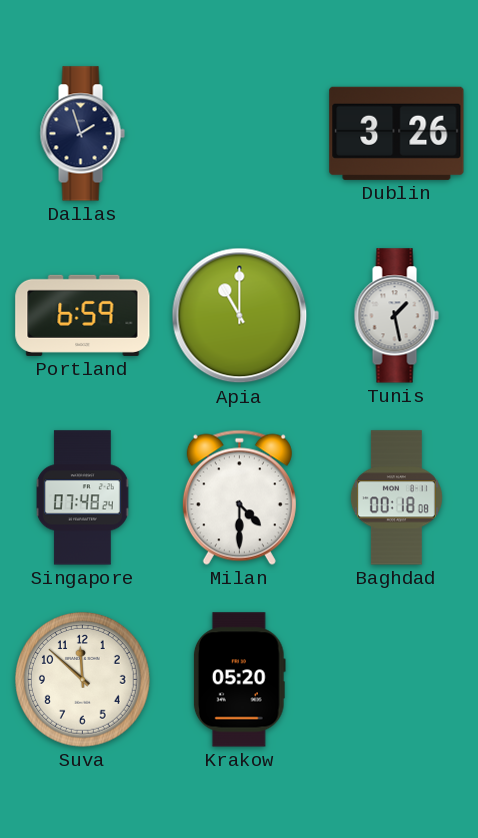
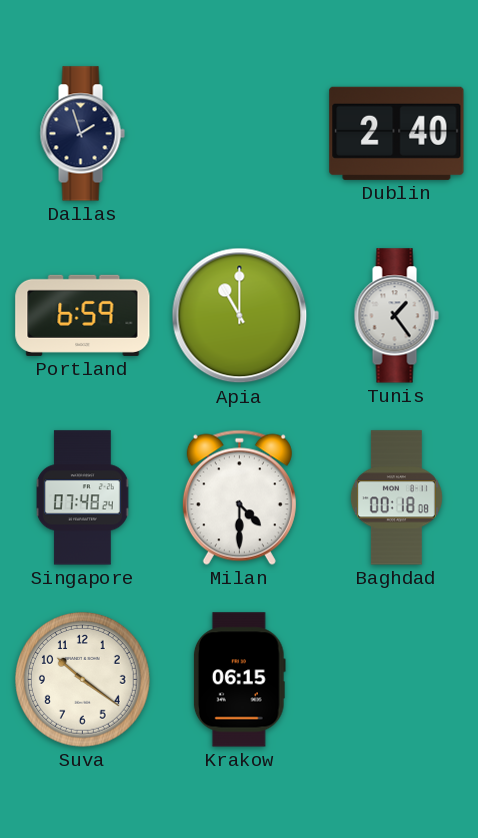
Dublin: 3:26 -> 2:40 (397, 133)
Tunis: 1:28 -> 1:24 (396, 316)
Suva: 11:52 -> 10:21 (83, 680)
Krakow: 05:20 -> 06:15 (239, 680)
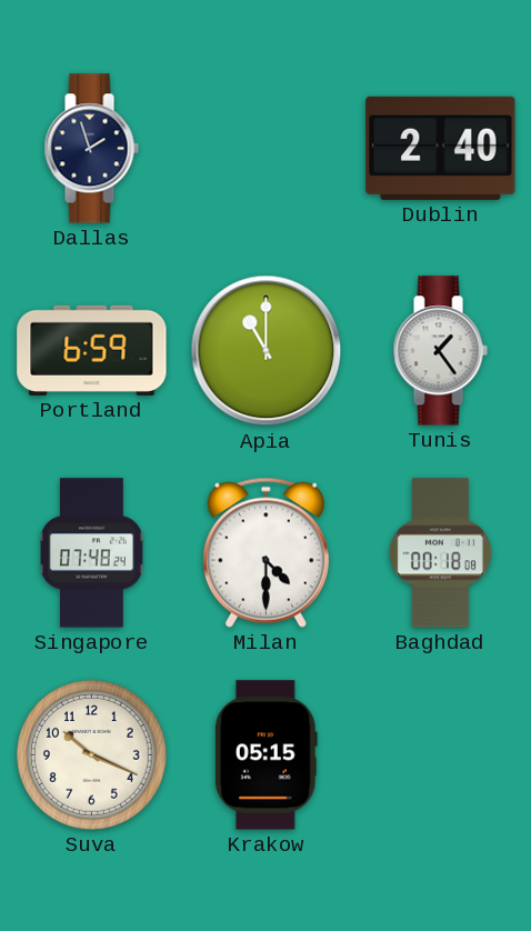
Suva: 10:21 -> 10:19 (92, 755)
Krakow: 06:15 -> 05:15 (265, 755)
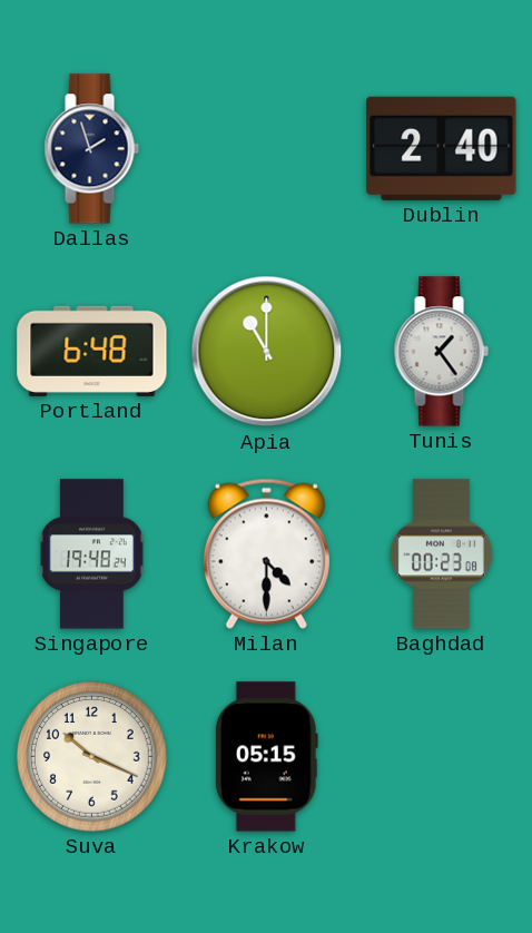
Portland: 6:59 -> 6:48 (92, 351)
Singapore: 07:48 -> 19:48 (92, 554)
Baghdad: 00:18 -> 00:23 (441, 554)
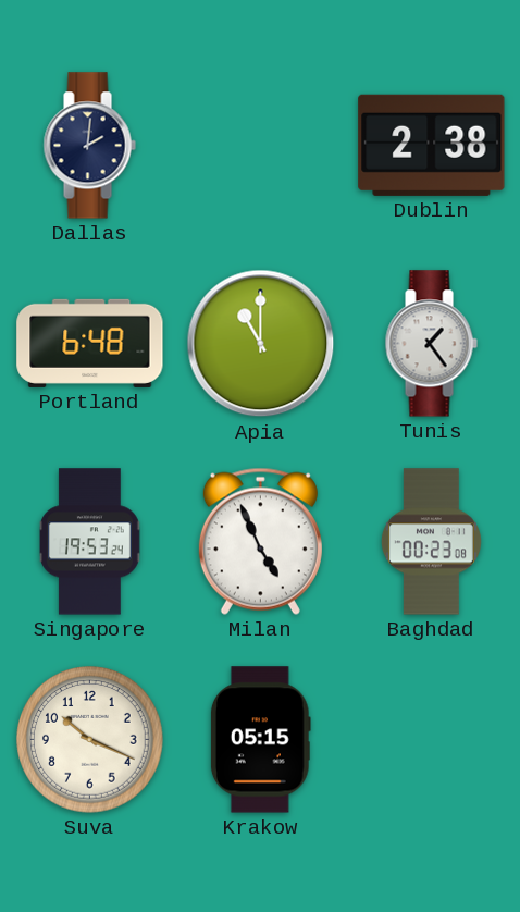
Dallas: 1:57 -> 2:01 (89, 146)
Dublin: 2:40 -> 2:38 (432, 145)
Singapore: 19:48 -> 19:53 (90, 542)
Milan: 4:30 -> 4:56 (260, 541)
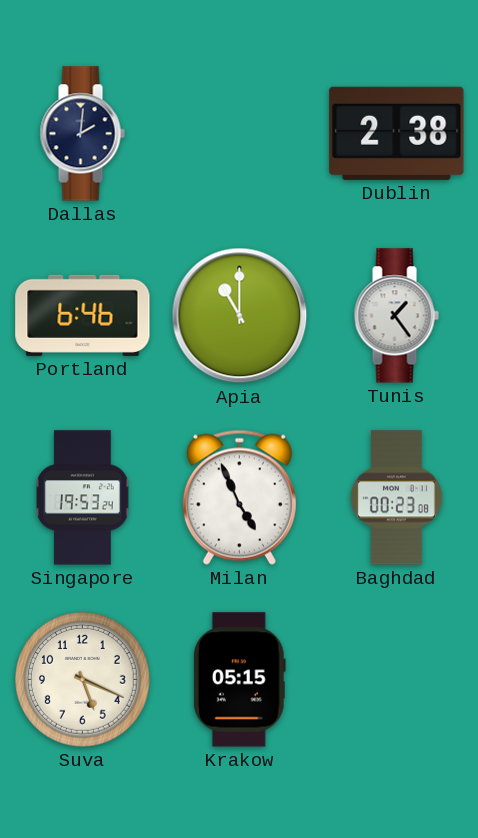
Portland: 6:48 -> 6:46 (83, 315)
Suva: 10:19 -> 5:19 (83, 680)
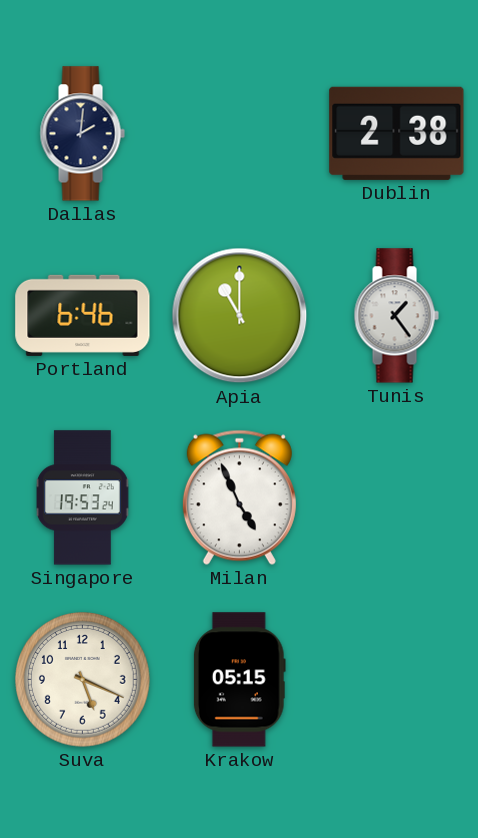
Baghdad: 00:23 -> none (396, 498)
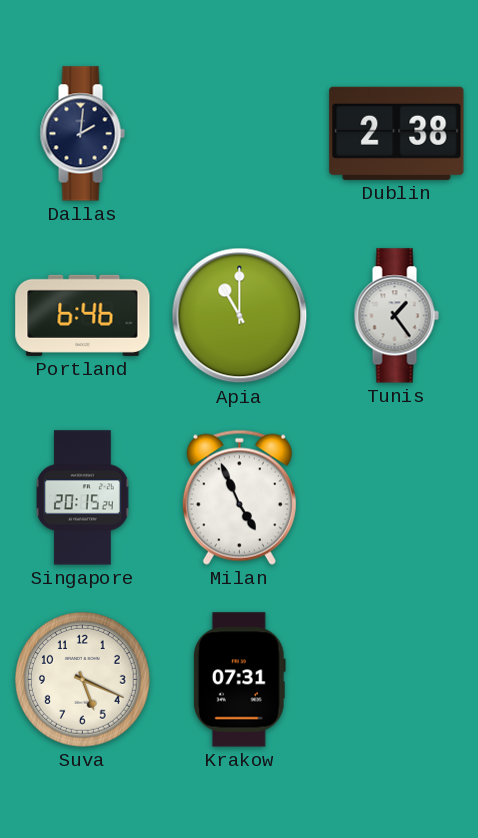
Singapore: 19:53 -> 20:15 (83, 498)
Krakow: 05:15 -> 07:31 (239, 680)
